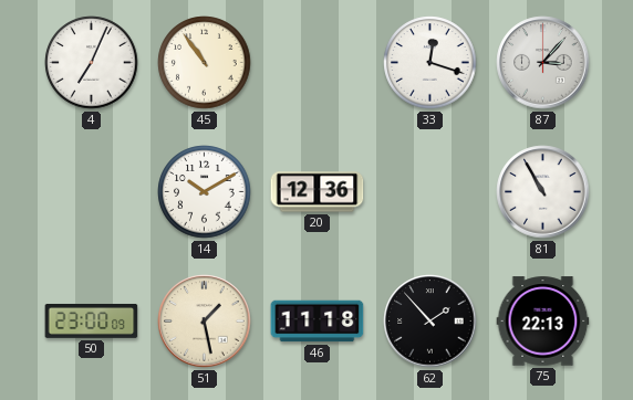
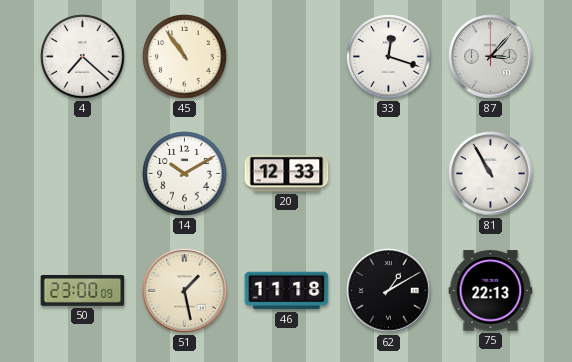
4: 7:04 -> 7:22 (83, 57)
20: 12:36 -> 12:33 (287, 174)
62: 1:53 -> 1:10 (389, 291)
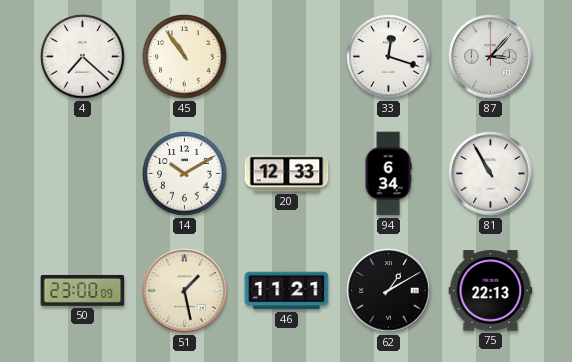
94: none -> 6:34 (388, 174)
46: 11:18 -> 11:21 (287, 291)
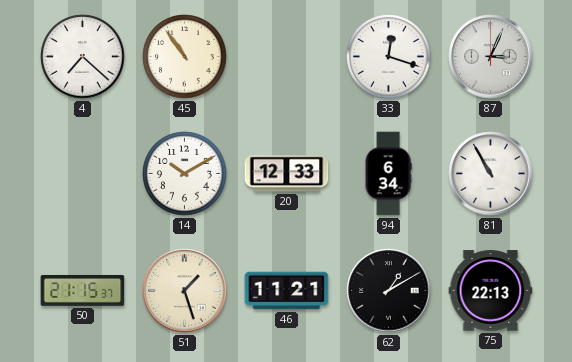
87: 3:07 -> 3:04 (491, 57)
50: 23:00 -> 21:15 (83, 290)
51: 1:28 -> 1:27 (185, 291)
